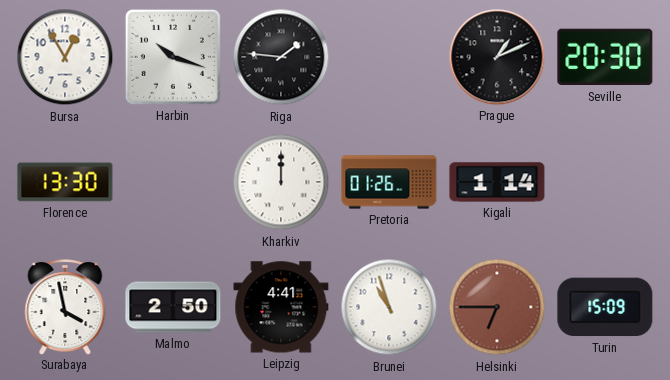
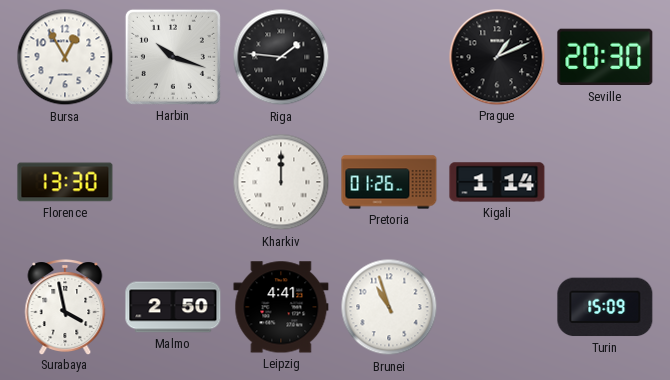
Helsinki: 6:45 -> none (497, 307)
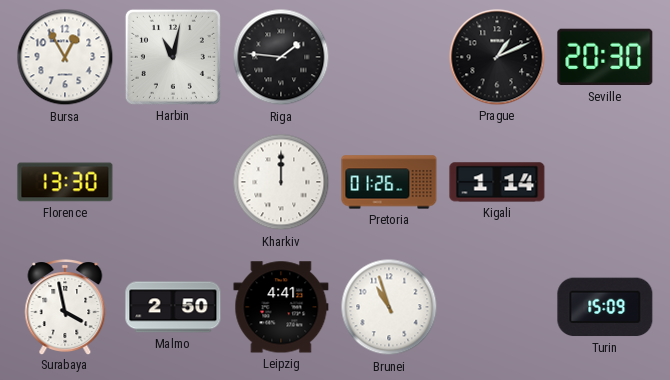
Harbin: 10:18 -> 11:02 (173, 57)
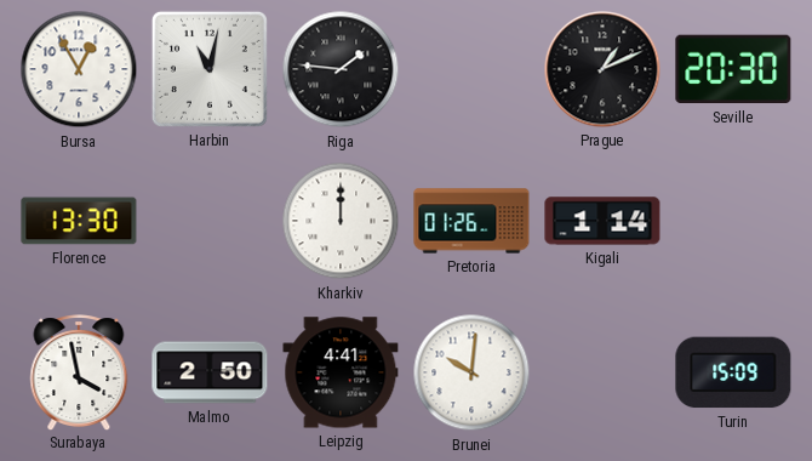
Brunei: 10:57 -> 10:01 (471, 372)
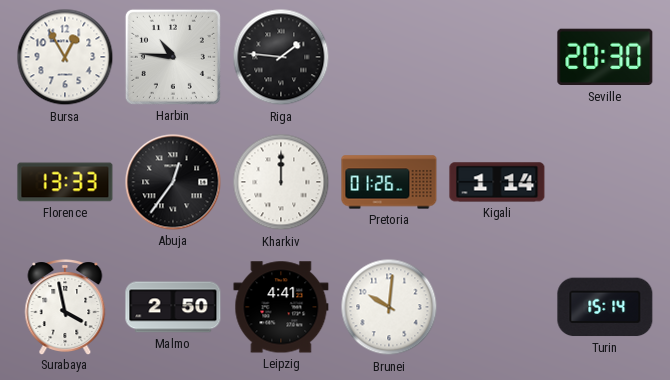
Harbin: 11:02 -> 10:46 (173, 57)
Prague: 1:11 -> none (602, 69)
Florence: 13:30 -> 13:33 (65, 182)
Abuja: none -> 12:36 (173, 182)
Turin: 15:09 -> 15:14 (605, 307)
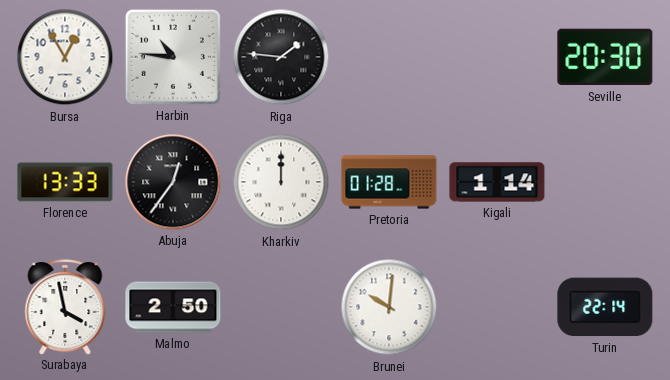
Pretoria: 01:26 -> 01:28 (389, 182)
Leipzig: 4:41 -> none (281, 307)
Turin: 15:14 -> 22:14 (605, 307)
